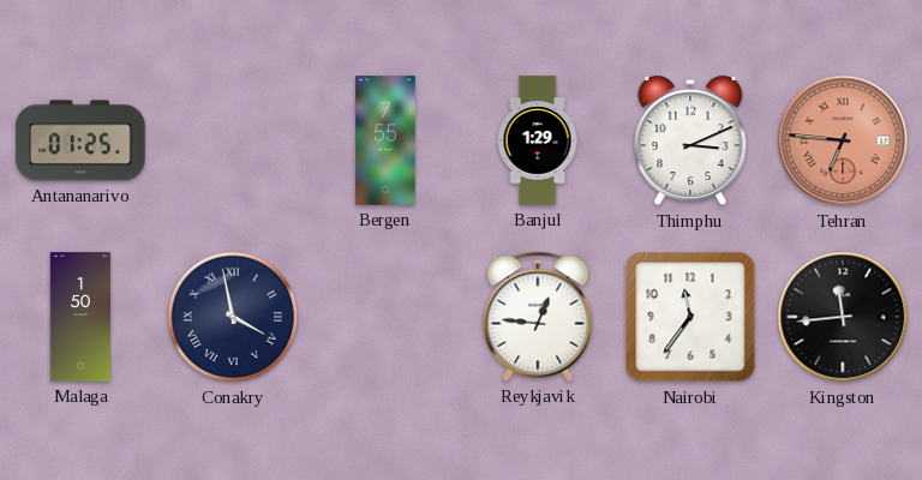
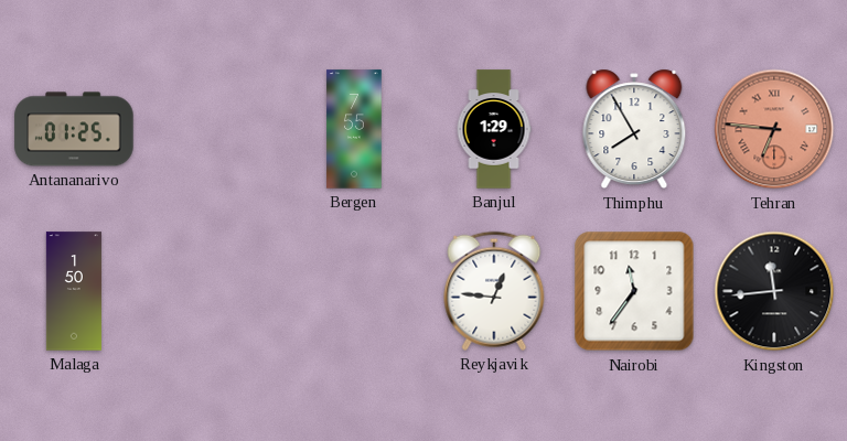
Thimphu: 3:11 -> 7:55 (634, 129)
Conakry: 3:58 -> none (233, 317)
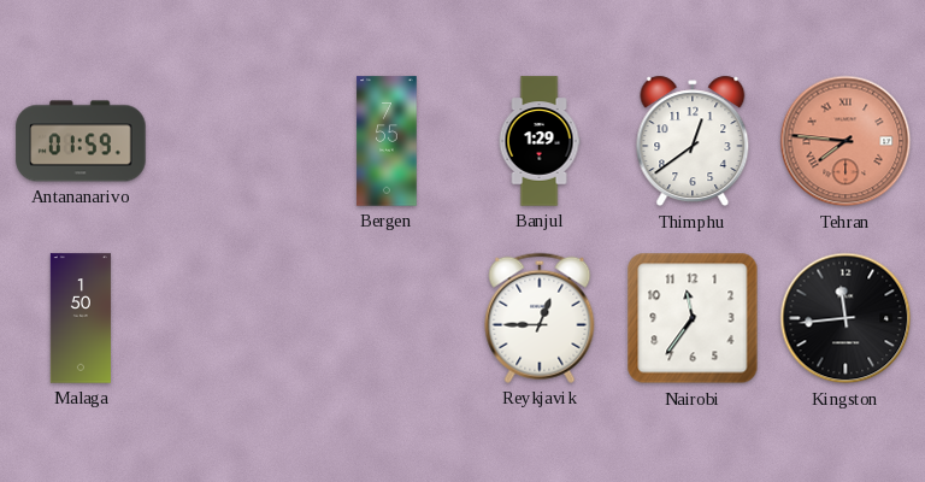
Antananarivo: 01:25 -> 01:59 (81, 141)
Thimphu: 7:55 -> 12:39 (693, 141)
Tehran: 6:46 -> 7:46 (846, 141)
Reykjavik: 12:46 -> 12:45 (540, 318)
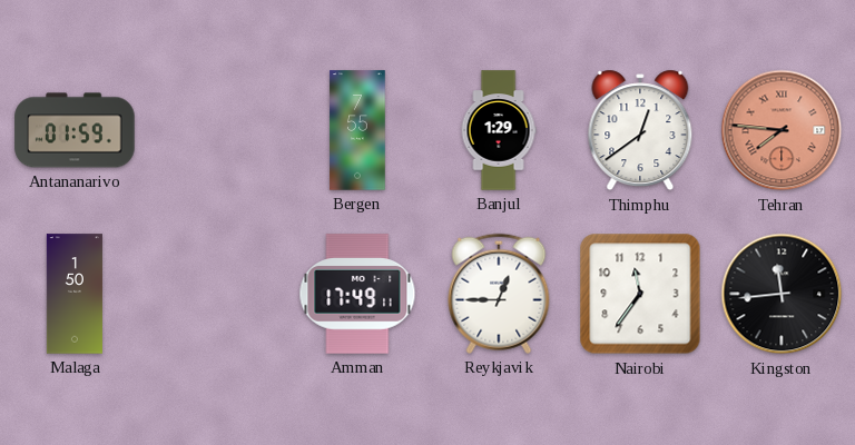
Amman: none -> 17:49 (357, 294)
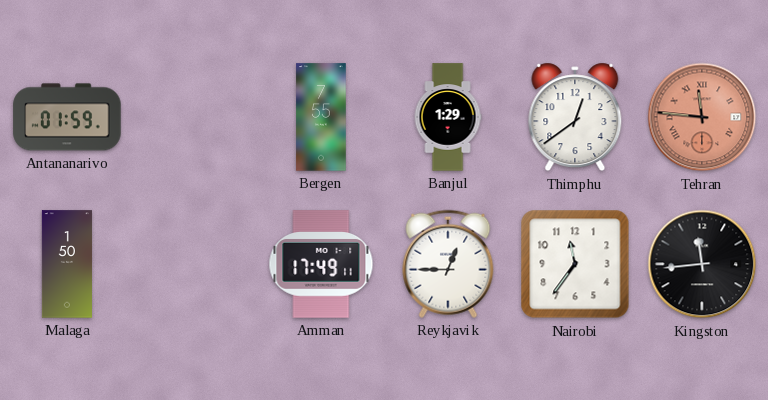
Tehran: 7:46 -> 11:46 (702, 117)
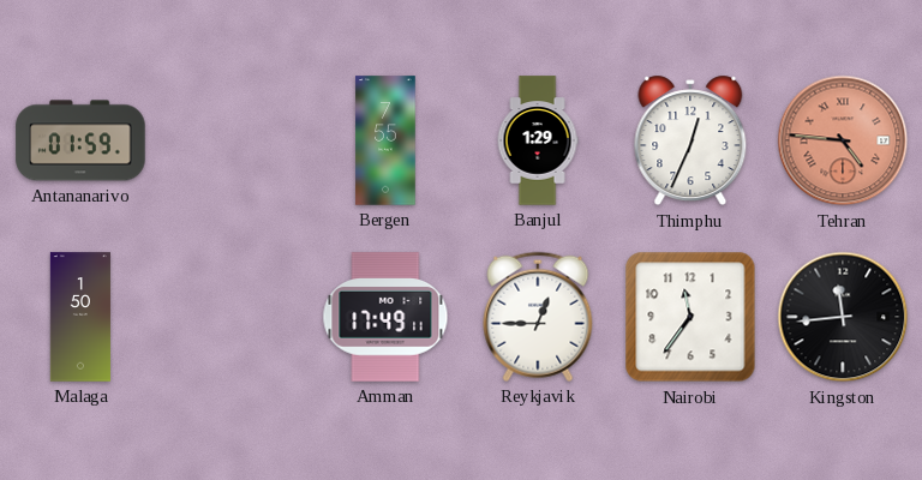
Thimphu: 12:39 -> 12:34 (690, 140)
Tehran: 11:46 -> 4:46 (843, 140)
